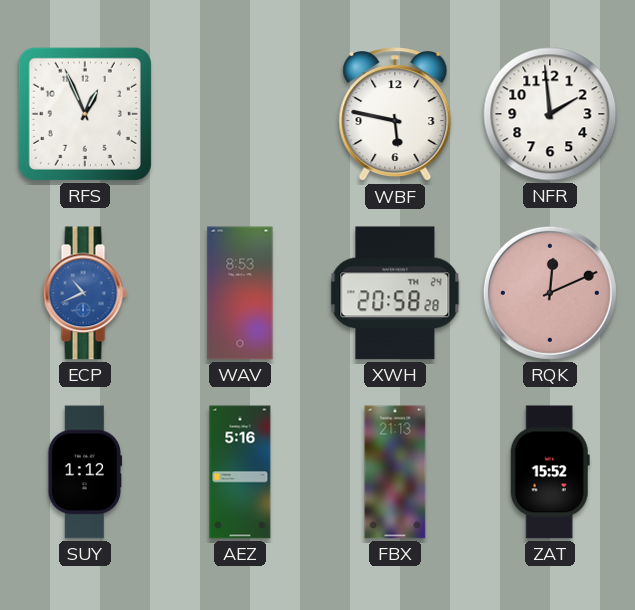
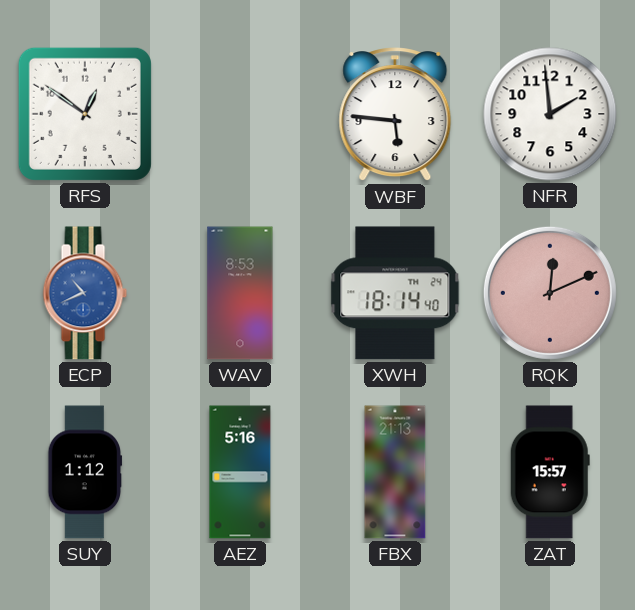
RFS: 12:56 -> 12:51 (85, 114)
WBF: 5:47 -> 5:46 (395, 115)
XWH: 20:58 -> 18:14 (395, 293)
ZAT: 15:52 -> 15:57 (550, 472)
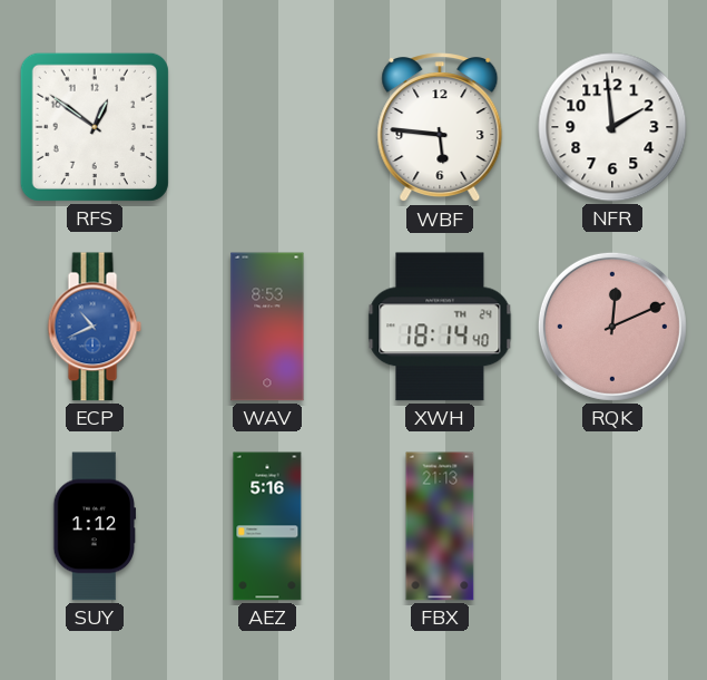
ZAT: 15:57 -> none (550, 472)
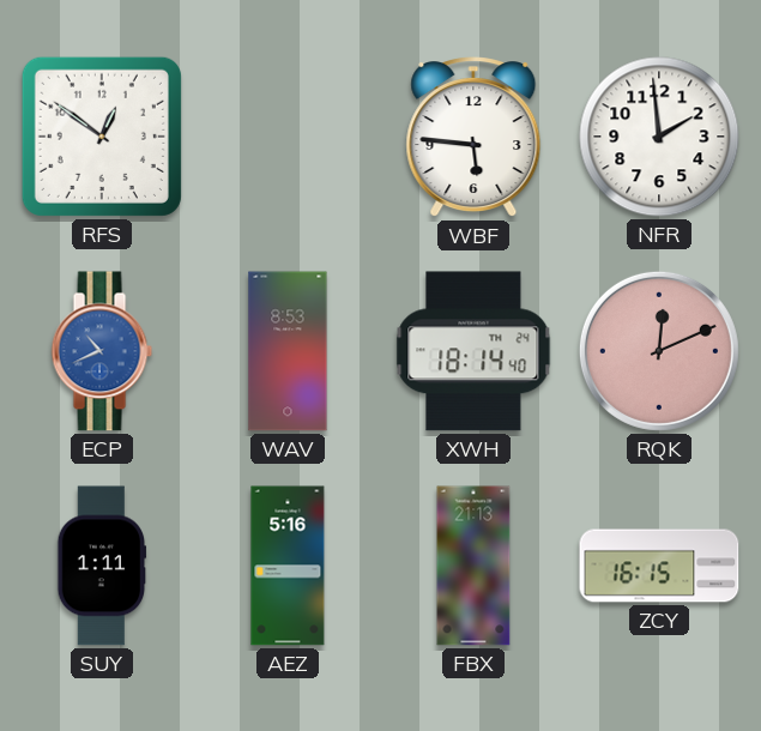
SUY: 1:12 -> 1:11 (102, 566)
ZCY: none -> 16:15 (659, 566)
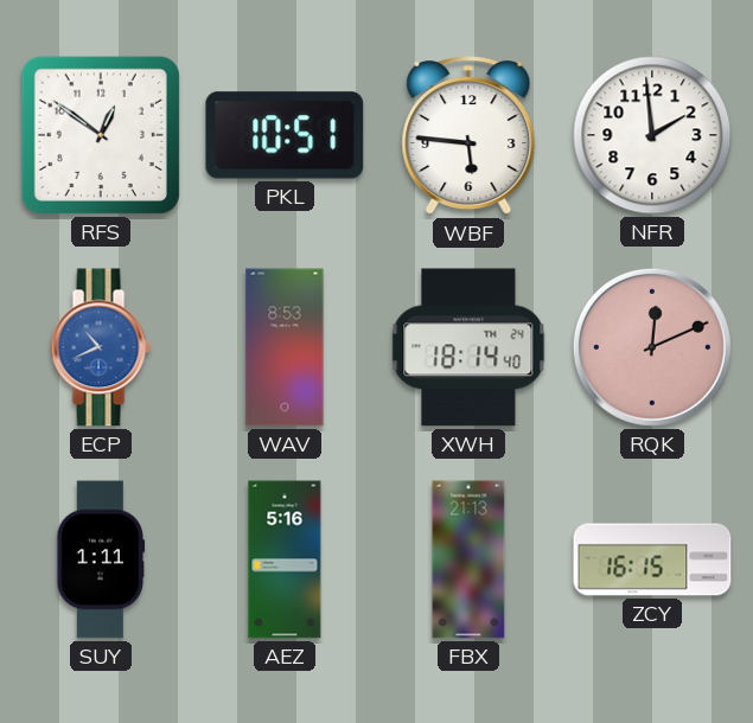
PKL: none -> 10:51 (285, 135)
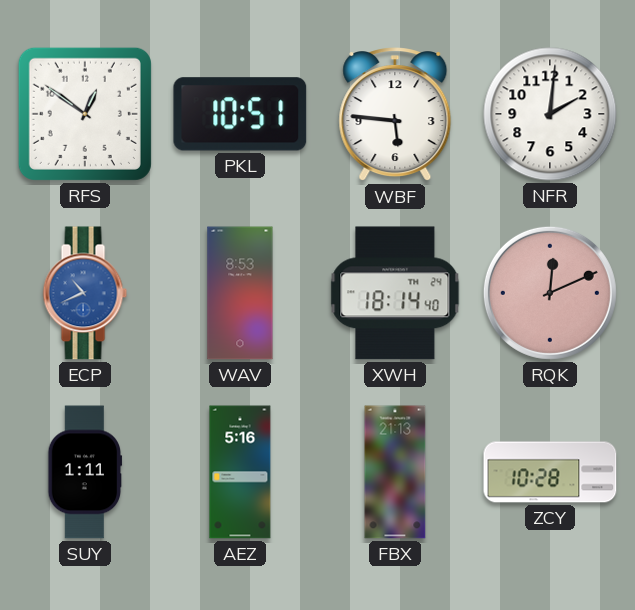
NFR: 1:59 -> 2:01 (550, 114)
ZCY: 16:15 -> 10:28 (550, 472)
